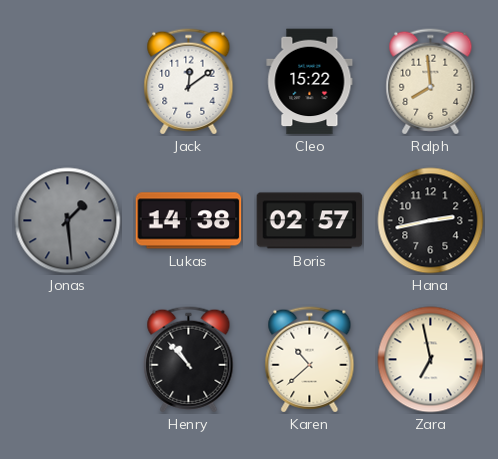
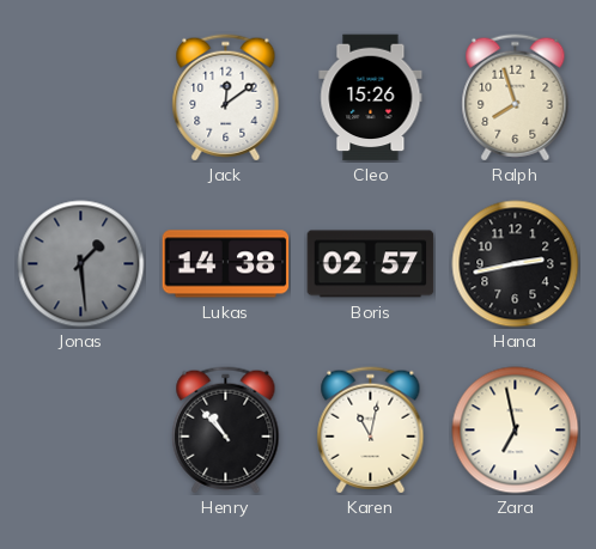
Cleo: 15:22 -> 15:26 (371, 98)
Ralph: 7:59 -> 7:57 (516, 98)
Karen: 10:38 -> 11:02 (371, 431)
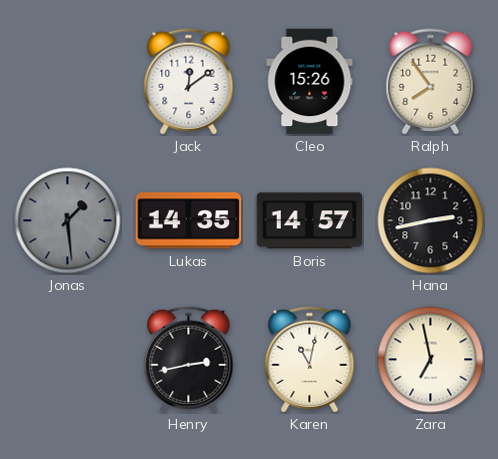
Ralph: 7:57 -> 7:54 (431, 82)
Lukas: 14:38 -> 14:35 (189, 221)
Boris: 02:57 -> 14:57 (310, 221)
Henry: 10:53 -> 2:43 (189, 360)
